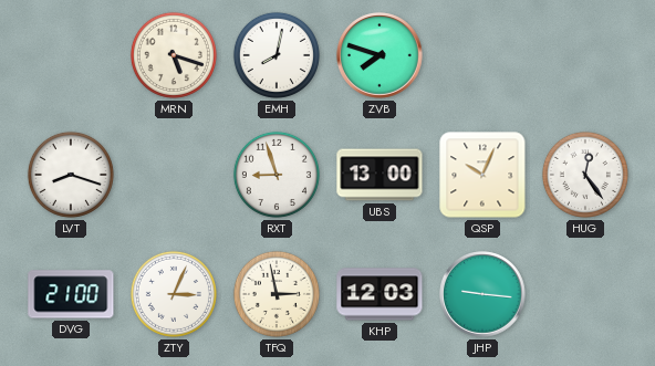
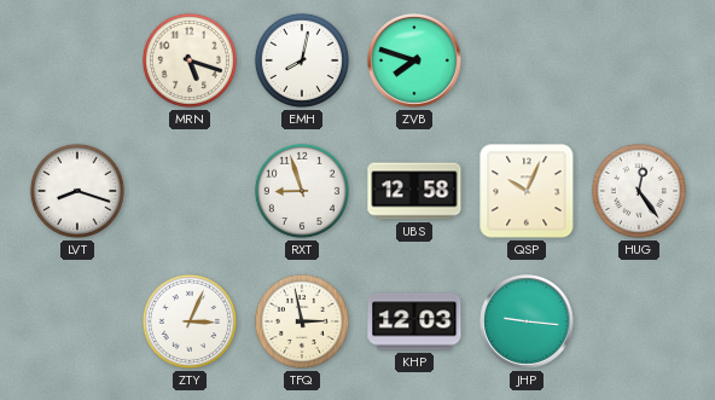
UBS: 13:00 -> 12:58 (414, 191)
DVG: 21:00 -> none (71, 294)
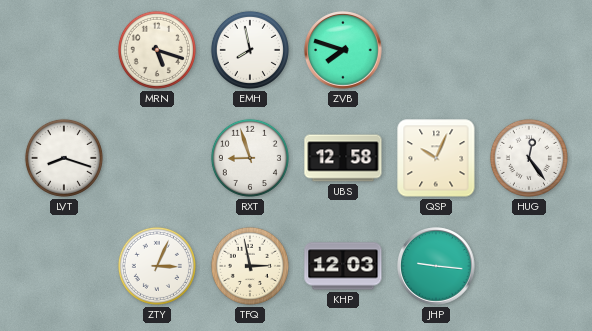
EMH: 8:02 -> 7:58 (250, 50)
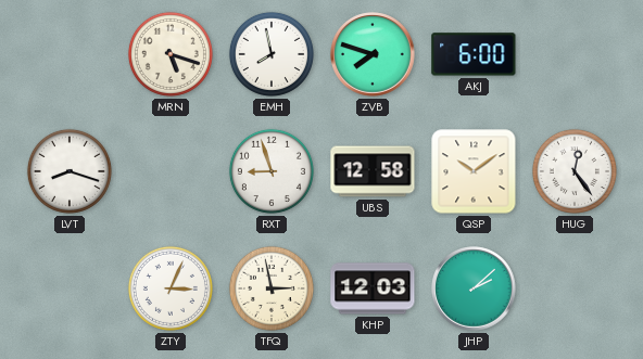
AKJ: none -> 6:00 (474, 54)
QSP: 10:04 -> 10:09 (474, 171)
JHP: 9:16 -> 2:08 (474, 289)
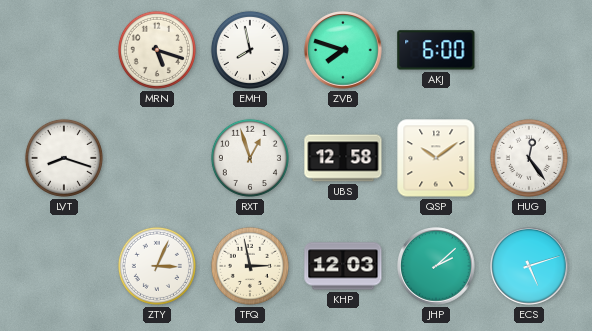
RXT: 8:57 -> 12:57 (250, 158)
ECS: none -> 5:12 (529, 266)
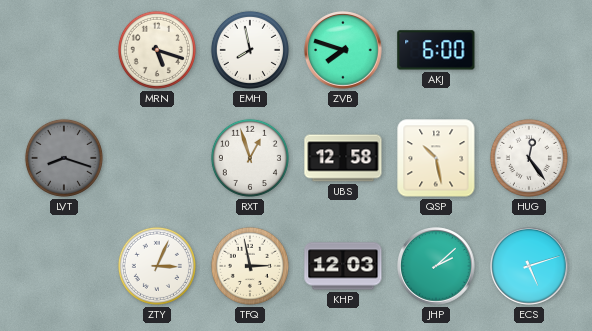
LVT dial: white -> grey (64, 158)
QSP: 10:09 -> 10:28 (436, 158)
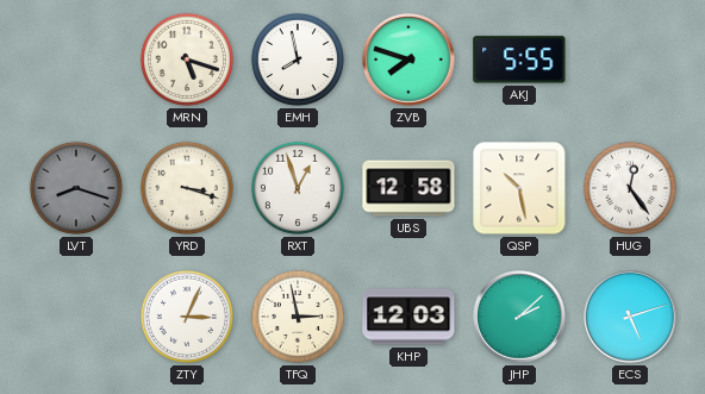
AKJ: 6:00 -> 5:55 (519, 60)
YRD: none -> 3:18 (187, 188)
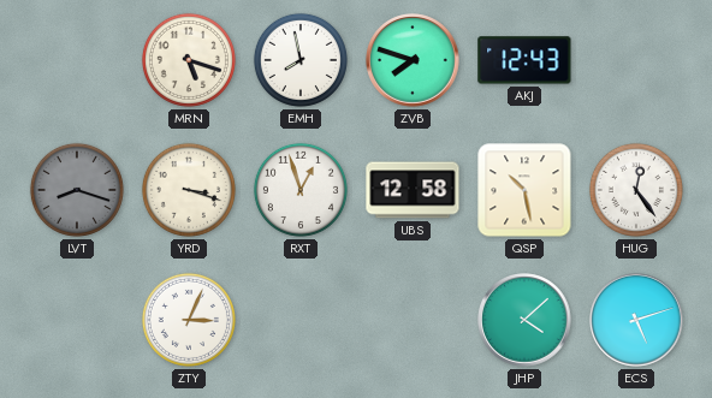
AKJ: 5:55 -> 12:43 (524, 60)
TFQ: 2:58 -> none (298, 317)
KHP: 12:03 -> none (408, 317)
JHP: 2:08 -> 4:08 (524, 320)
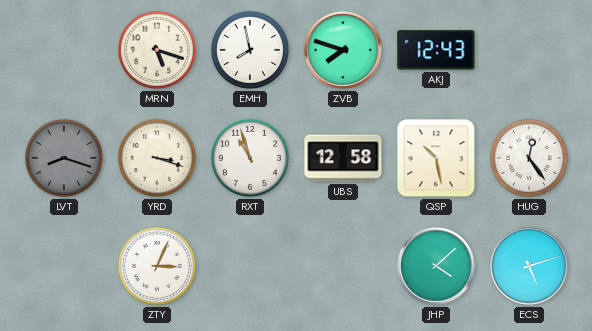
RXT: 12:57 -> 10:57 (250, 158)
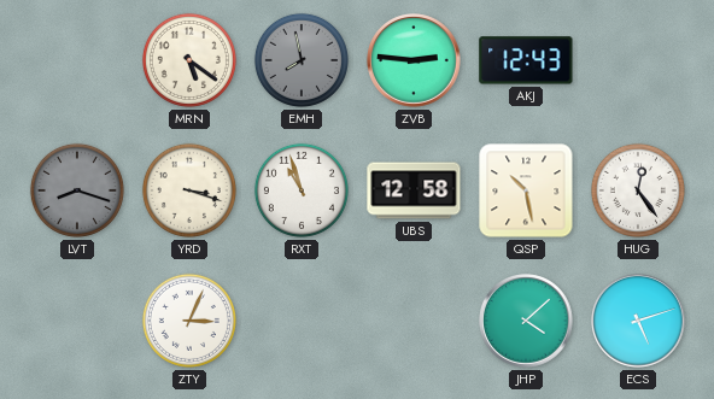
MRN: 5:18 -> 5:21 (189, 60)
EMH dial: white -> grey (302, 60)
ZVB: 7:48 -> 2:46 (414, 60)
